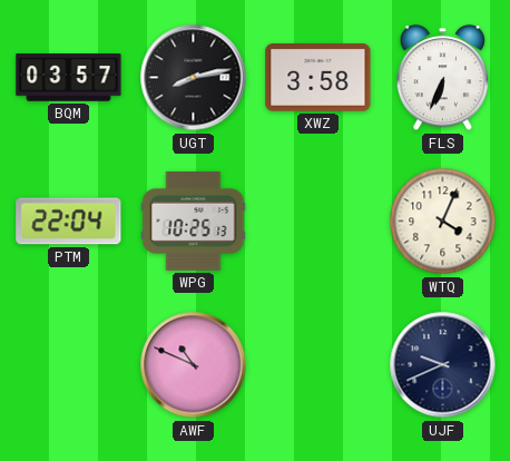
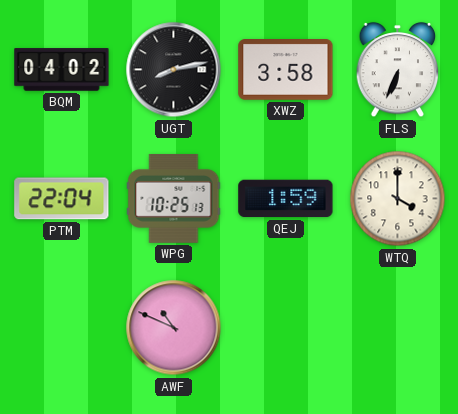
BQM: 03:57 -> 04:02 (62, 70)
QEJ: none -> 1:59 (286, 199)
WTQ: 4:04 -> 4:00 (398, 199)
UJF: 9:41 -> none (443, 365)
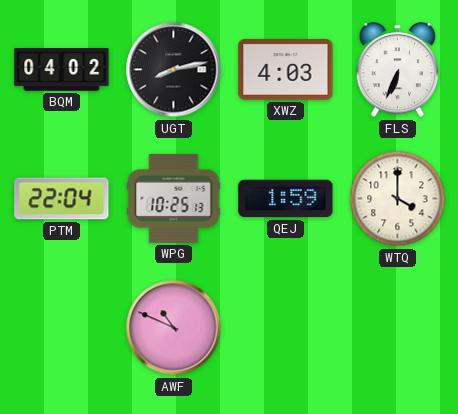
XWZ: 3:58 -> 4:03 (286, 70)
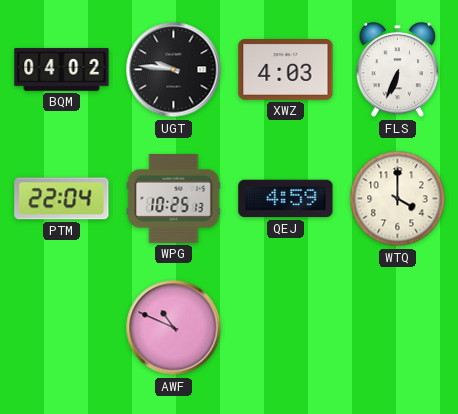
UGT: 8:13 -> 9:46 (174, 70)
QEJ: 1:59 -> 4:59 (286, 199)
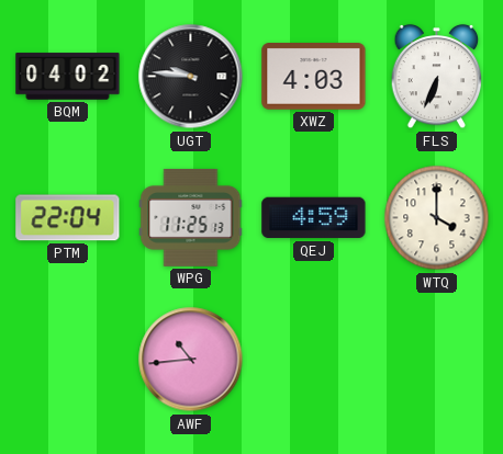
WPG: 10:25 -> 11:25 (191, 217)
AWF: 10:49 -> 10:44 (191, 360)
